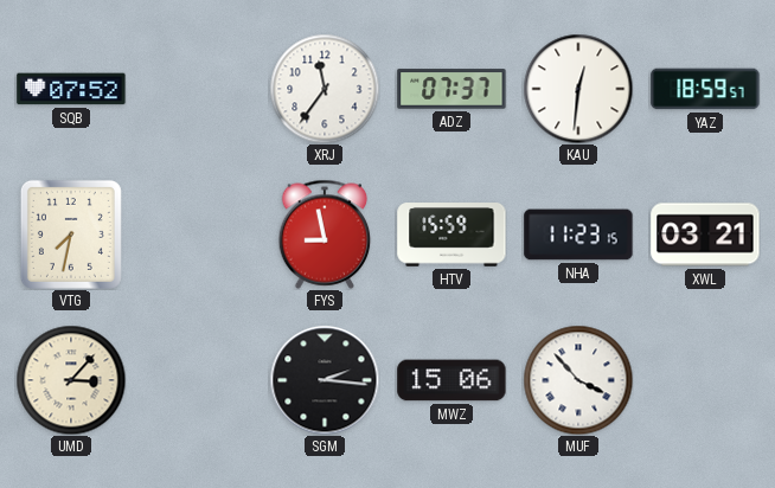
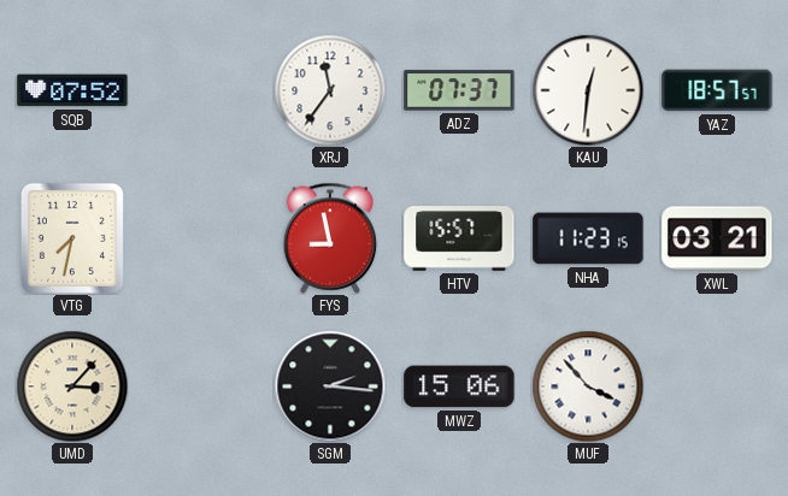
YAZ: 18:59 -> 18:57 (717, 90)
HTV: 15:59 -> 15:57 (459, 238)
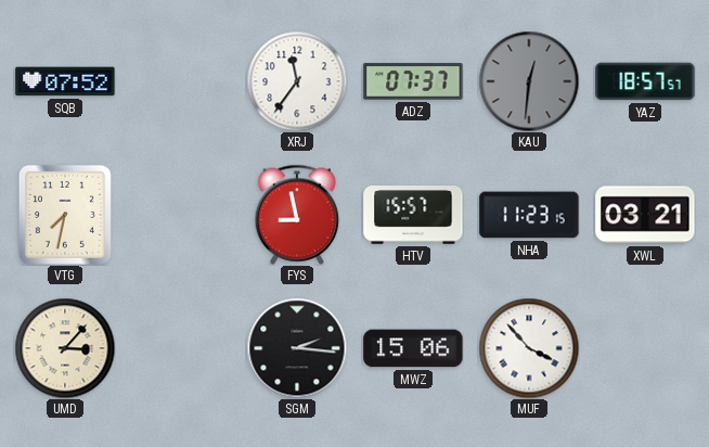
KAU dial: white -> grey (529, 81)
